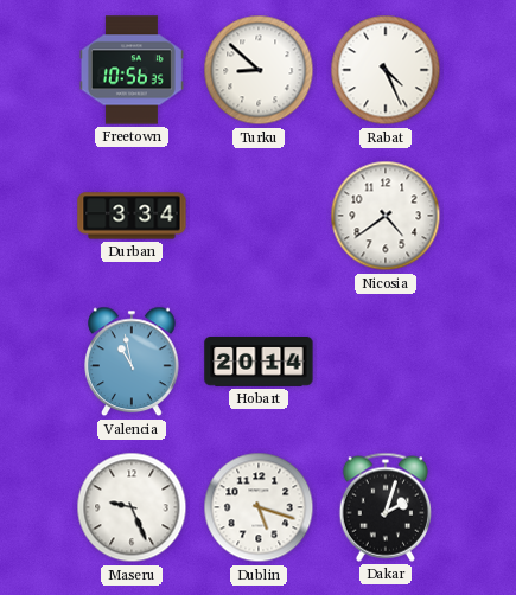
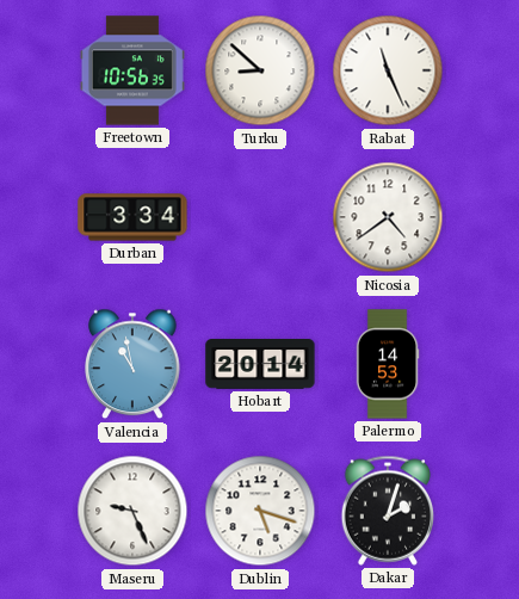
Rabat: 4:26 -> 11:26 (388, 70)
Palermo: none -> 14:53 (388, 364)
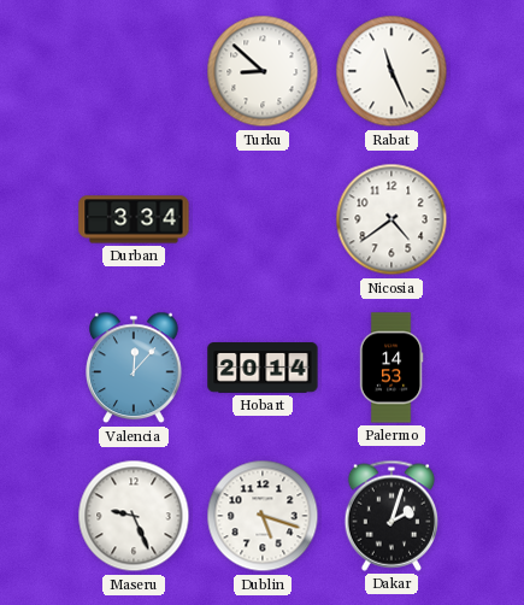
Freetown: 10:56 -> none (132, 70)
Valencia: 10:58 -> 12:07 (135, 368)
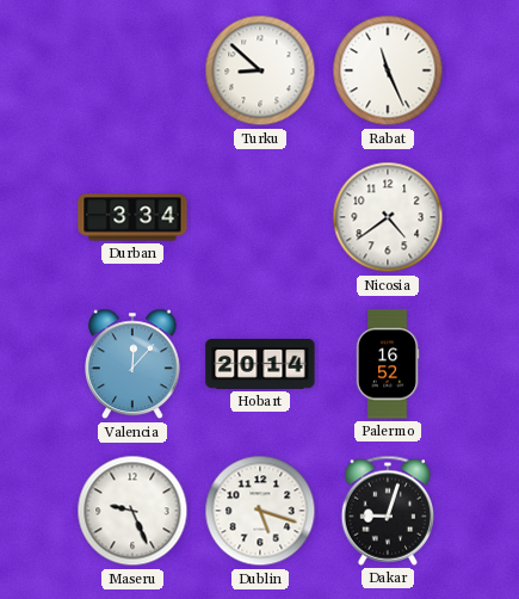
Palermo: 14:53 -> 16:52 (388, 364)
Dakar: 2:03 -> 9:03 (388, 511)
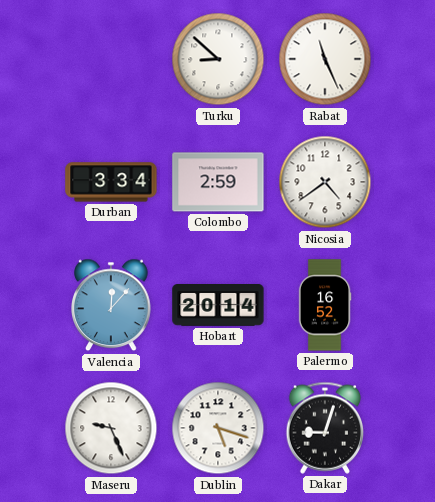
Colombo: none -> 2:59 (218, 182)
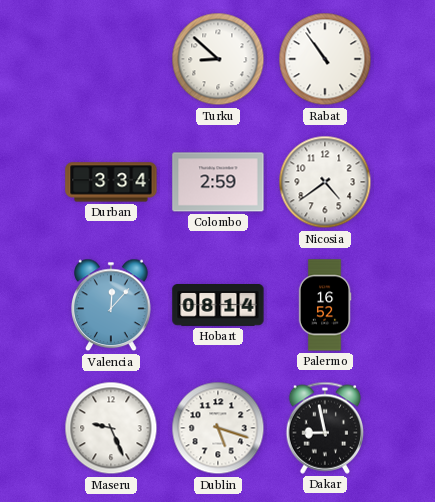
Rabat: 11:26 -> 10:54 (325, 59)
Hobart: 20:14 -> 08:14 (218, 306)
Dakar: 9:03 -> 8:58 (325, 428)
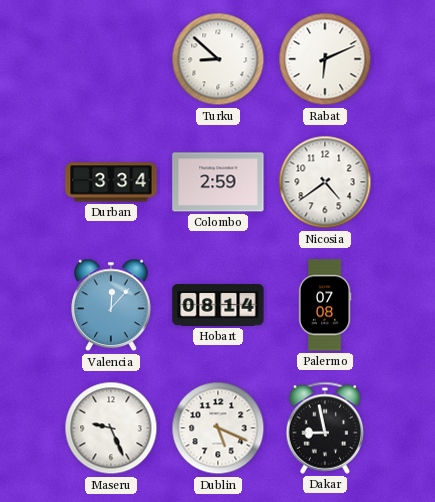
Rabat: 10:54 -> 6:11 (325, 59)
Palermo: 16:52 -> 07:08 (325, 305)
Dublin: 5:18 -> 5:19 (218, 428)
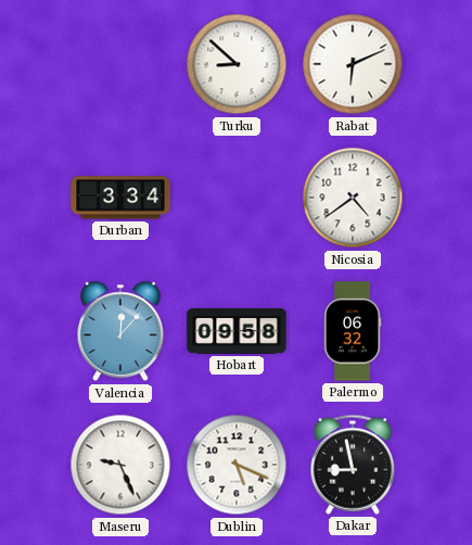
Colombo: 2:59 -> none (218, 182)
Hobart: 08:14 -> 09:58 (237, 332)
Palermo: 07:08 -> 06:32 (353, 331)
